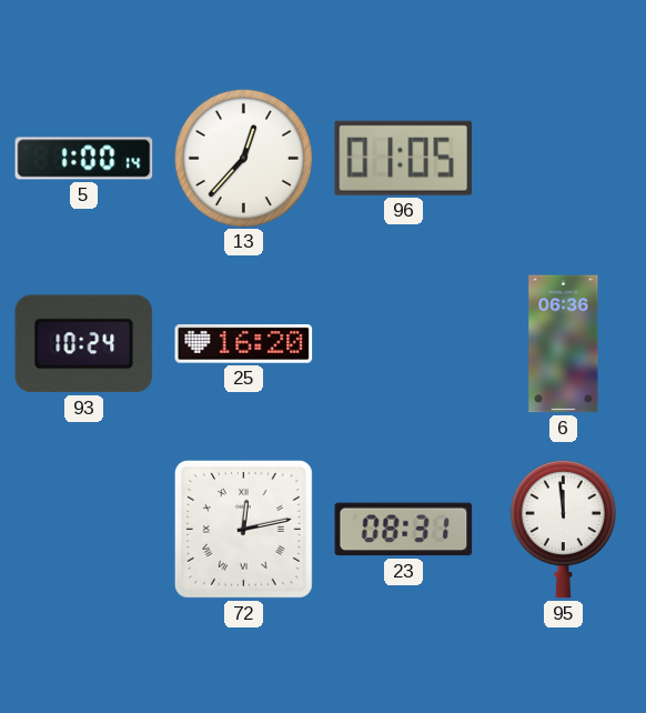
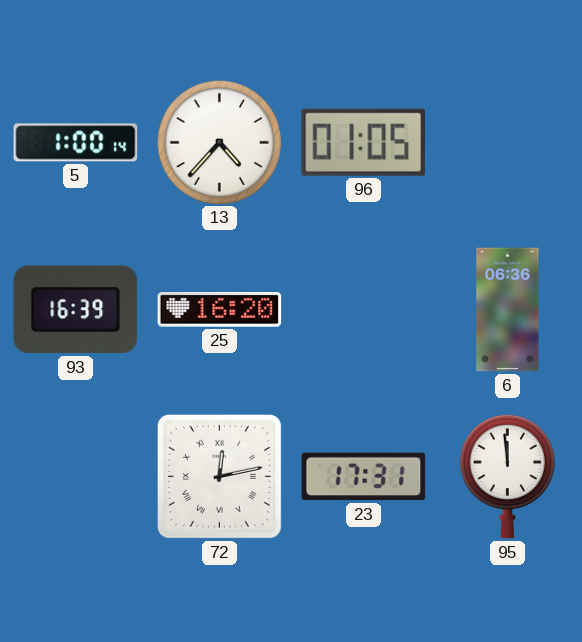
13: 12:37 -> 4:37 (219, 142)
93: 10:24 -> 16:39 (76, 310)
23: 08:31 -> 17:31 (364, 477)
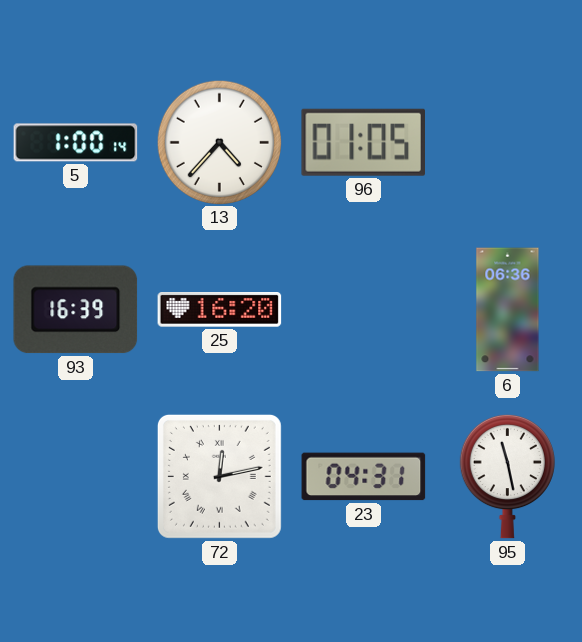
23: 17:31 -> 04:31 (364, 477)
95: 11:59 -> 11:28 (507, 476)
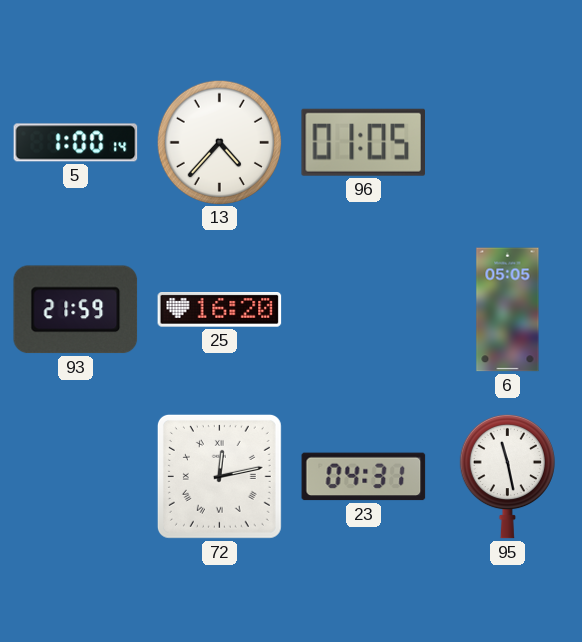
93: 16:39 -> 21:59 (76, 310)
6: 06:36 -> 05:05 (508, 310)
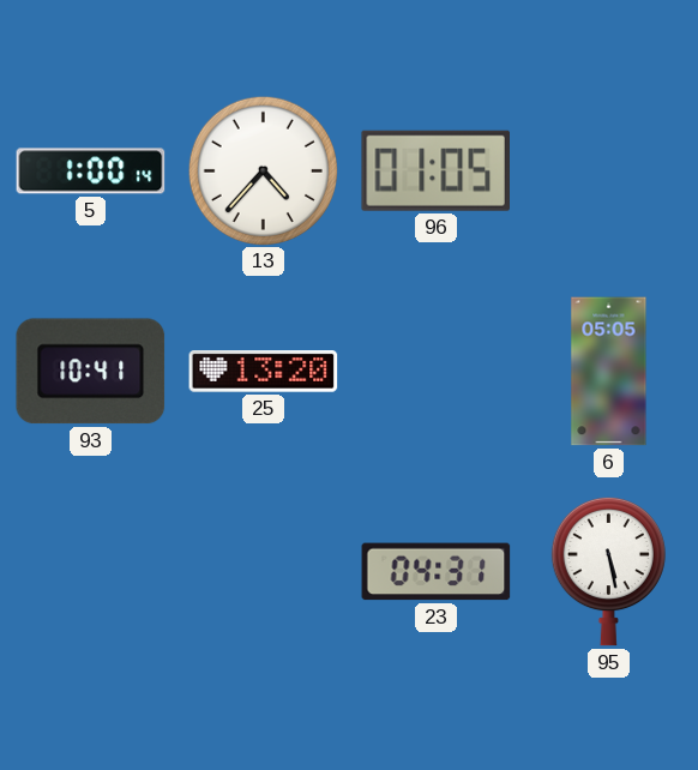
93: 21:59 -> 10:41 (91, 372)
25: 16:20 -> 13:20 (264, 372)
72: 12:13 -> none (219, 476)
95: 11:28 -> 5:28 (608, 571)
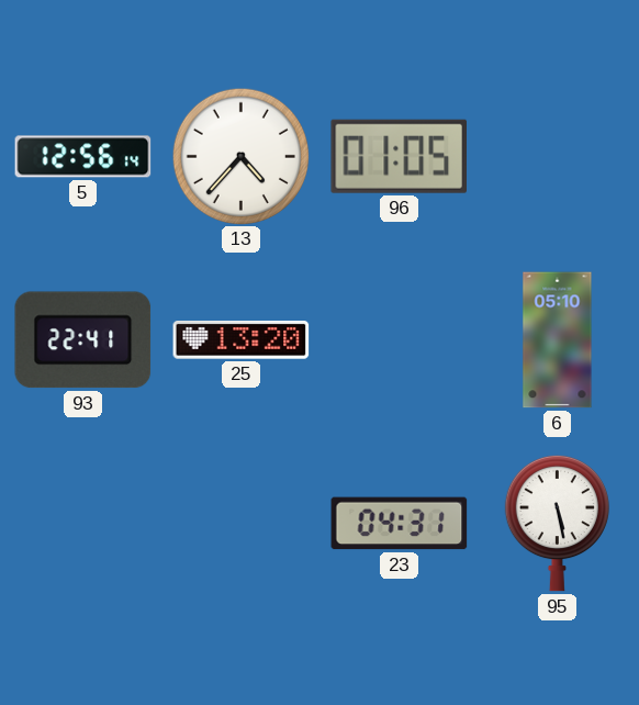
5: 1:00 -> 12:56 (83, 157)
93: 10:41 -> 22:41 (83, 340)
6: 05:05 -> 05:10 (558, 340)
